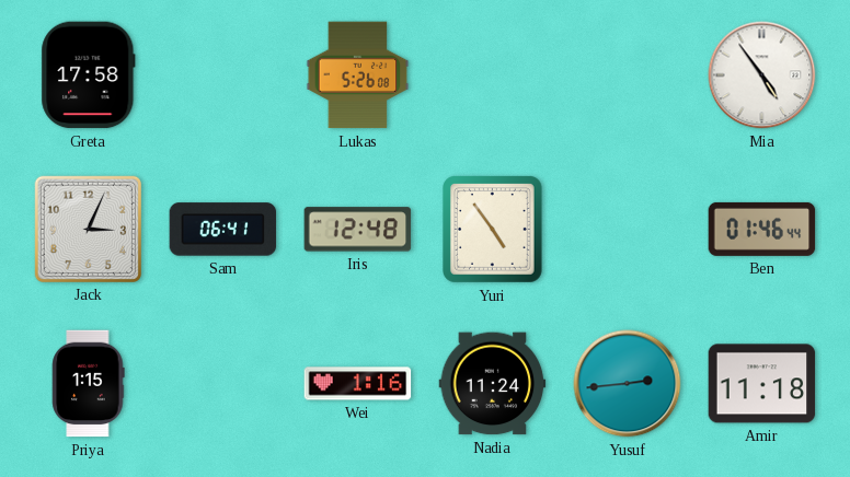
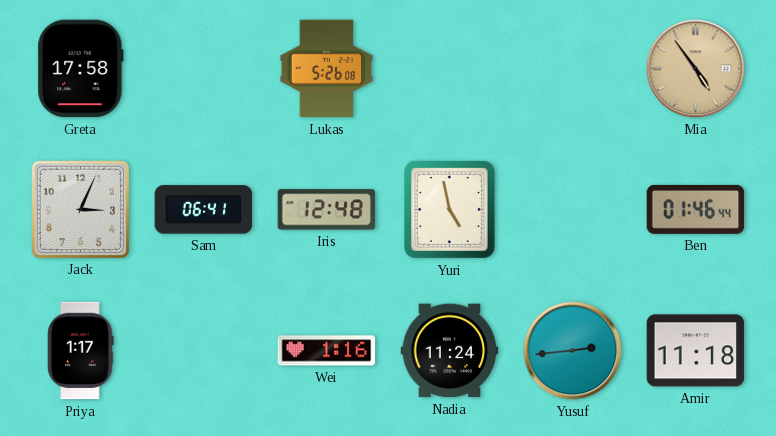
Mia dial: white -> champagne (696, 69)
Yuri: 4:54 -> 4:58 (450, 210)
Priya: 1:15 -> 1:17 (81, 351)
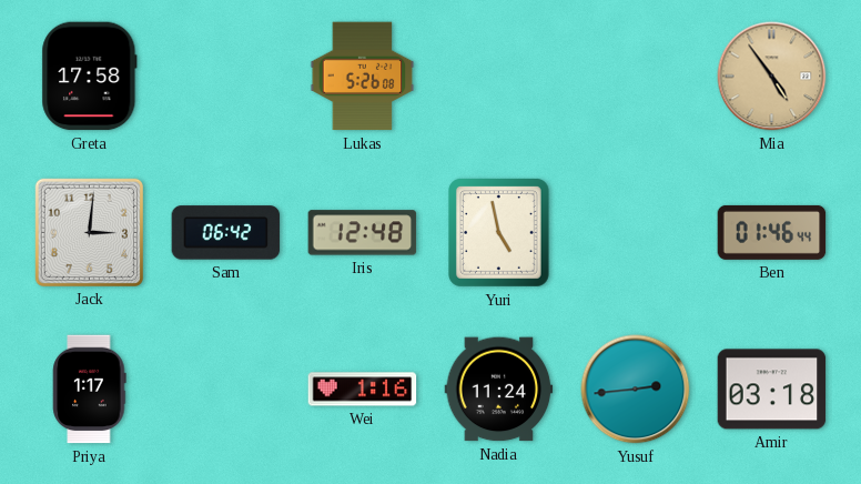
Jack: 3:04 -> 3:01 (89, 232)
Sam: 06:41 -> 06:42 (226, 233)
Amir: 11:18 -> 03:18 (772, 390)
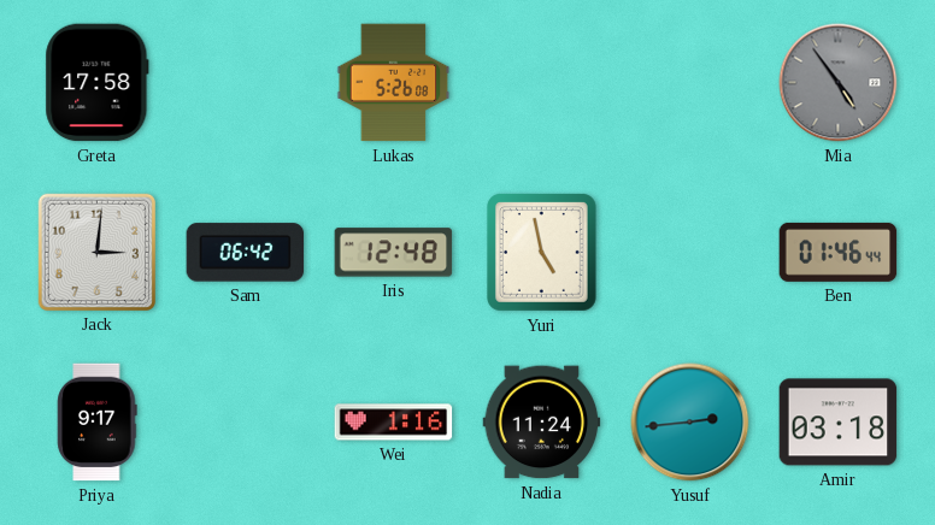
Mia dial: champagne -> grey (839, 83)
Priya: 1:17 -> 9:17 (98, 423)
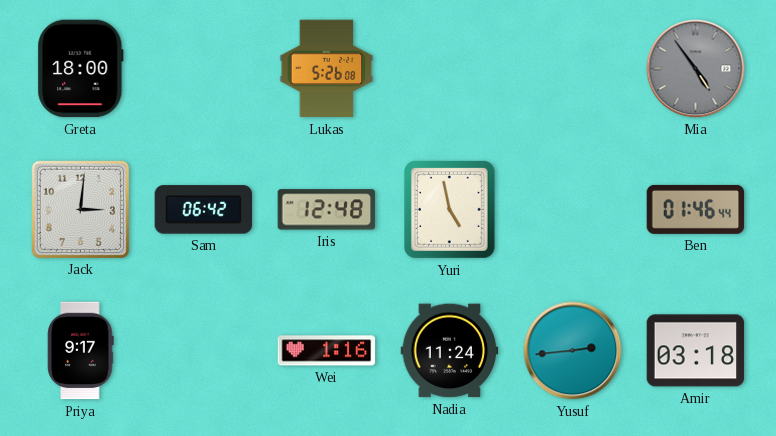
Greta: 17:58 -> 18:00 (81, 69)
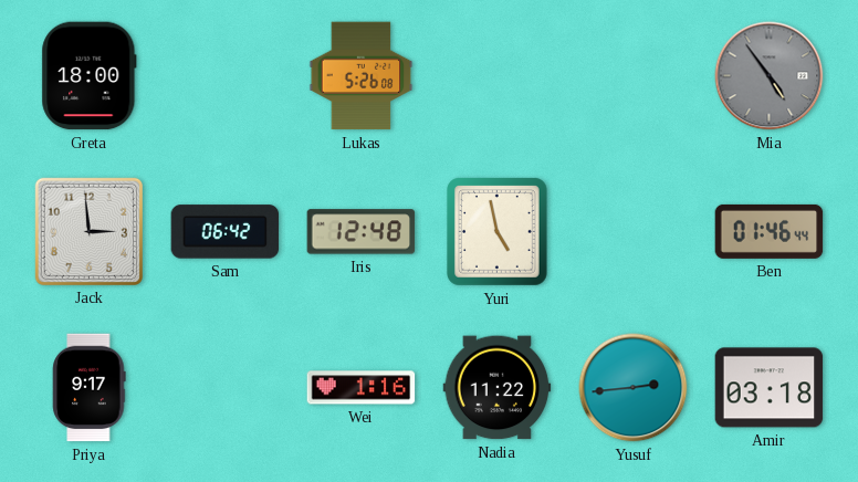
Jack: 3:01 -> 2:59 (88, 231)
Nadia: 11:24 -> 11:22 (498, 388)
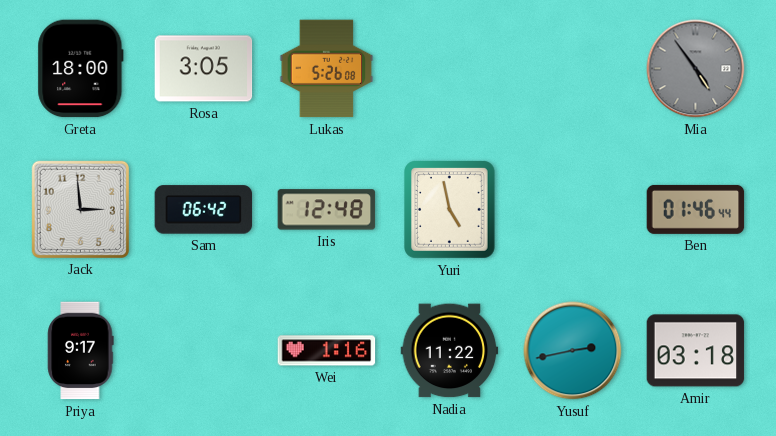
Rosa: none -> 3:05 (204, 69)
Yusuf: 2:44 -> 2:43 (573, 351)
